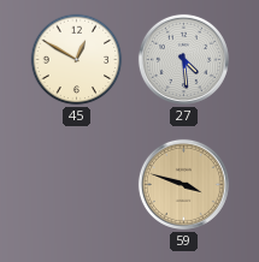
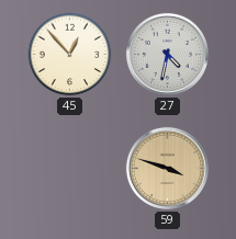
45: 12:50 -> 12:53 (70, 55)
27: 4:29 -> 4:32 (167, 54)
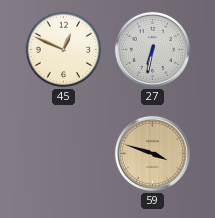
45: 12:53 -> 12:49 (64, 50)
27: 4:32 -> 6:32 (152, 49)
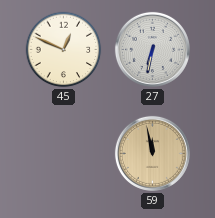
59: 3:48 -> 11:58 (152, 153)
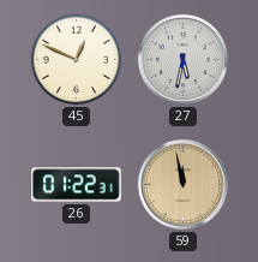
27: 6:32 -> 5:32 (182, 59)
26: none -> 01:22 (77, 185)
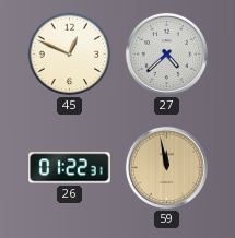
27: 5:32 -> 4:38 (166, 53)
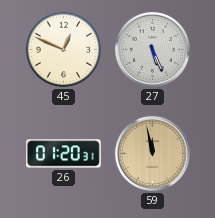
27: 4:38 -> 5:26 (152, 49)
26: 01:22 -> 01:20 (64, 154)
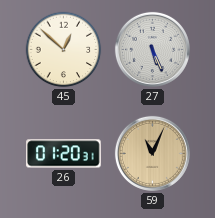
45: 12:49 -> 12:52 (64, 50)
59: 11:58 -> 11:04 (152, 153)
